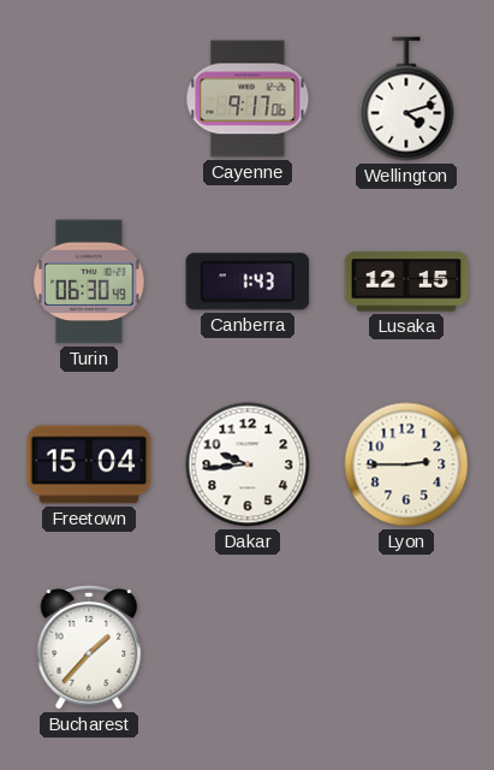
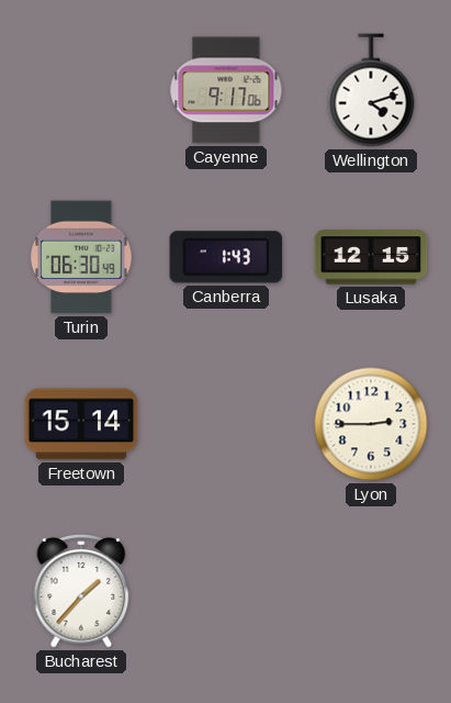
Freetown: 15:04 -> 15:14 (81, 424)
Dakar: 9:44 -> none (248, 464)
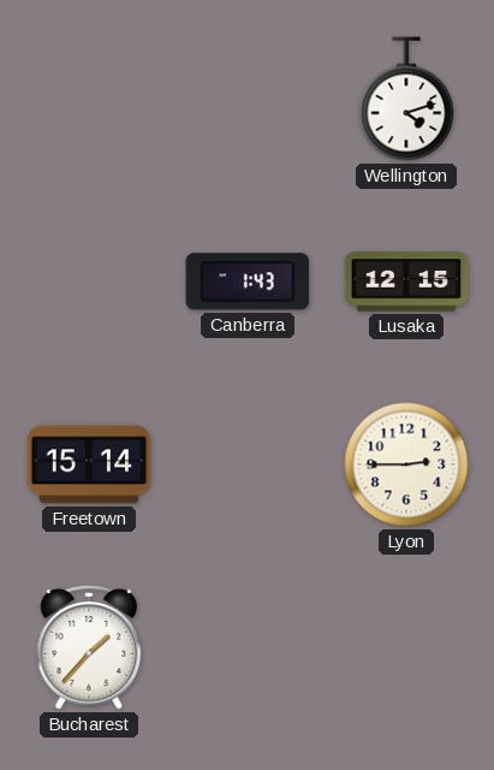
Cayenne: 9:17 -> none (226, 90)
Turin: 06:30 -> none (81, 257)
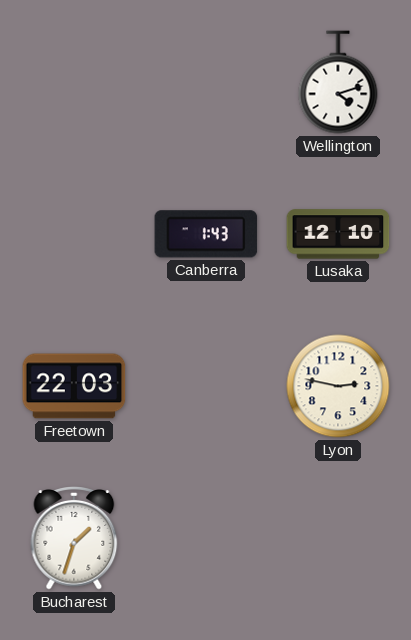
Lusaka: 12:15 -> 12:10 (338, 234)
Freetown: 15:14 -> 22:03 (74, 386)
Lyon: 2:45 -> 2:47 (338, 386)
Bucharest: 1:37 -> 1:33 (74, 539)
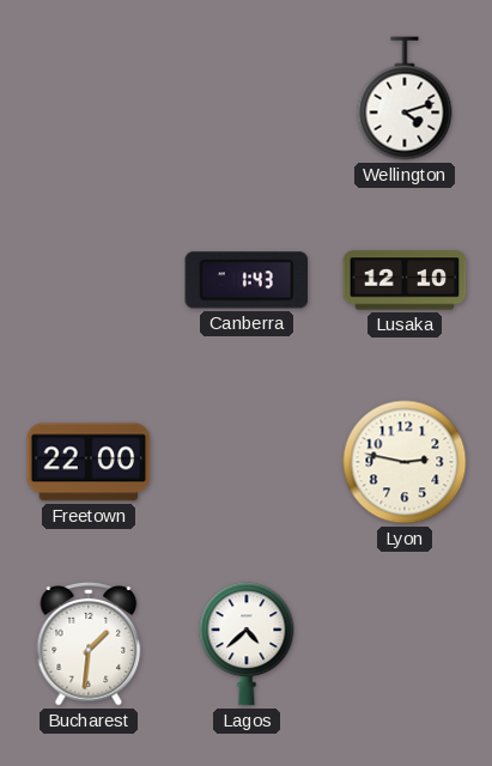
Freetown: 22:03 -> 22:00 (89, 462)
Bucharest: 1:33 -> 1:31 (89, 645)
Lagos: none -> 4:38 (247, 644)
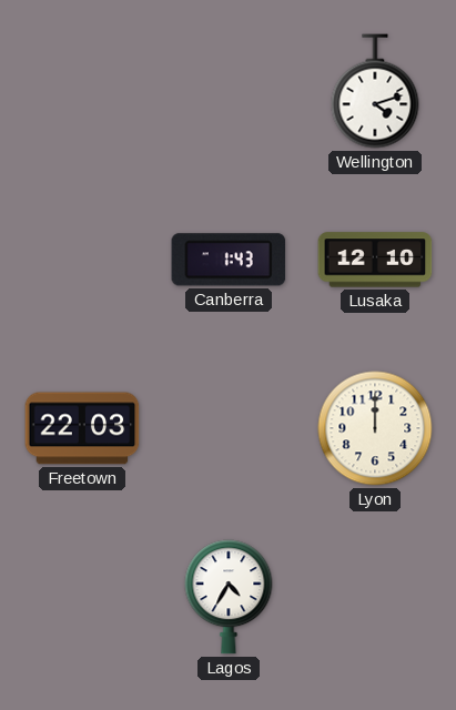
Freetown: 22:00 -> 22:03 (82, 428)
Lyon: 2:47 -> 12:00 (375, 428)
Bucharest: 1:31 -> none (89, 645)
Lagos: 4:38 -> 4:35 (229, 597)
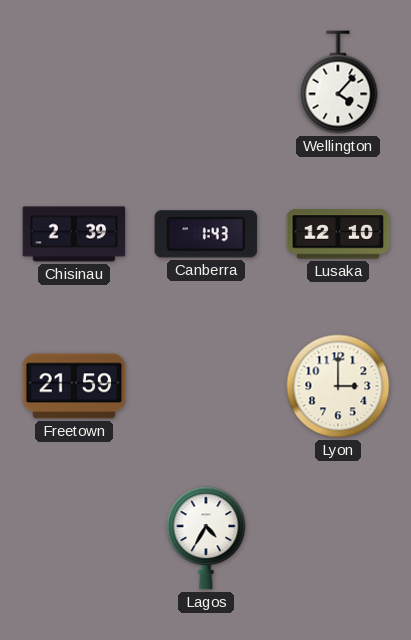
Wellington: 4:12 -> 4:07 (338, 82)
Chisinau: none -> 2:39 (74, 234)
Freetown: 22:03 -> 21:59 (74, 386)
Lyon: 12:00 -> 3:00 (338, 386)
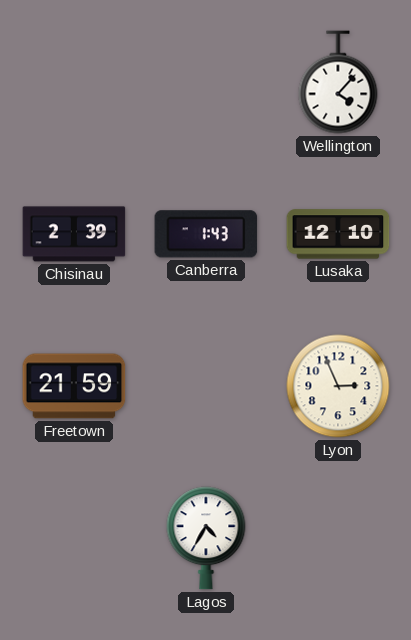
Lyon: 3:00 -> 2:56 (338, 386)
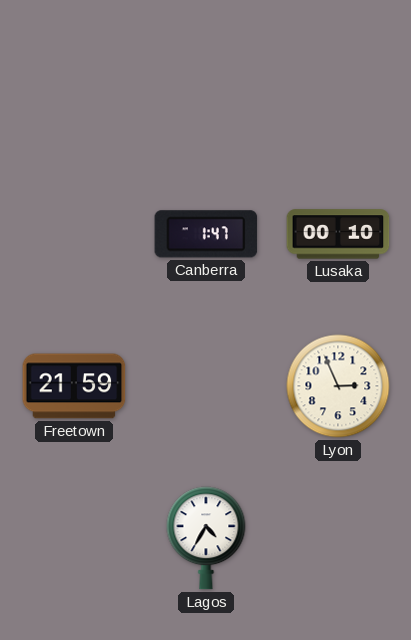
Wellington: 4:07 -> none (338, 82)
Chisinau: 2:39 -> none (74, 234)
Canberra: 1:43 -> 1:47 (206, 234)
Lusaka: 12:10 -> 00:10 (338, 234)
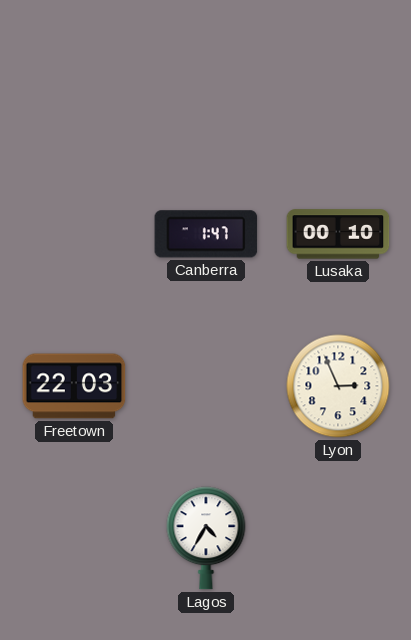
Freetown: 21:59 -> 22:03 (74, 386)
